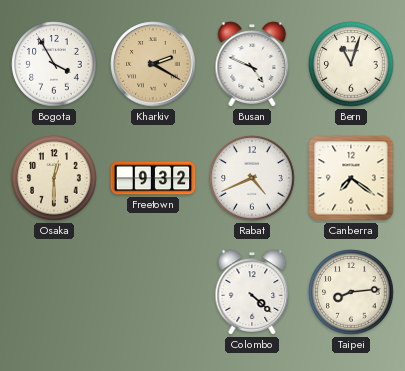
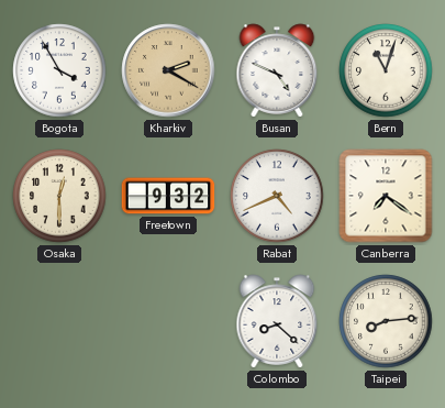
Colombo: 4:22 -> 8:22 (277, 321)
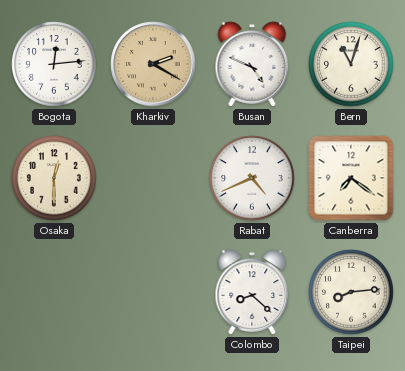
Bogota: 3:55 -> 12:14 (54, 64)
Freetown: 9:32 -> none (168, 196)
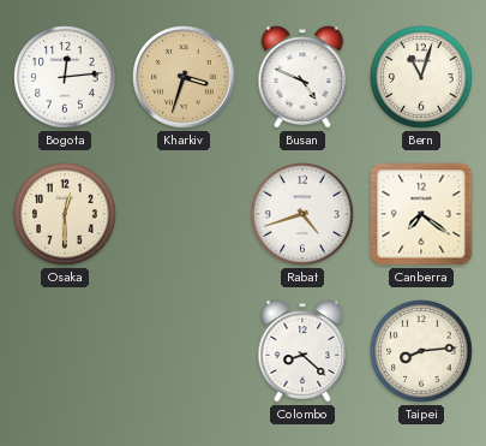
Kharkiv: 2:20 -> 3:33 (184, 77)
Rabat: 4:41 -> 4:42 (302, 214)
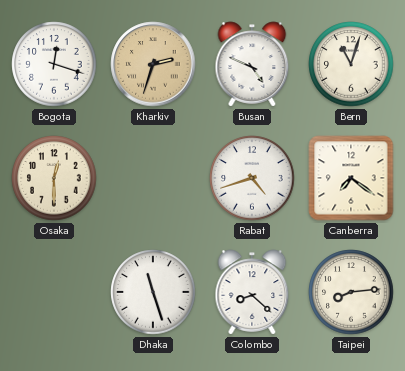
Bogota: 12:14 -> 12:18 (54, 64)
Kharkiv: 3:33 -> 2:33 (153, 64)
Dhaka: none -> 11:27 (153, 292)
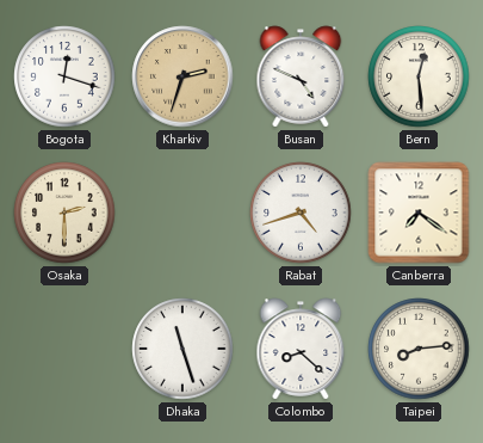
Bern: 11:03 -> 12:29 (419, 76)
Osaka: 12:30 -> 2:30 (64, 213)
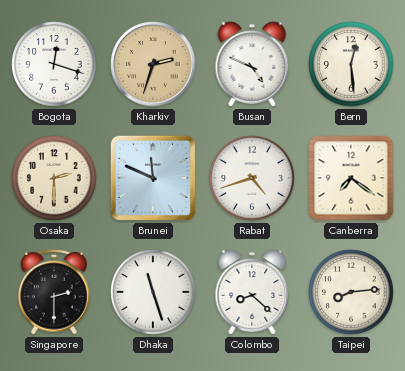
Brunei: none -> 11:49 (153, 178)
Singapore: none -> 2:30 (54, 292)
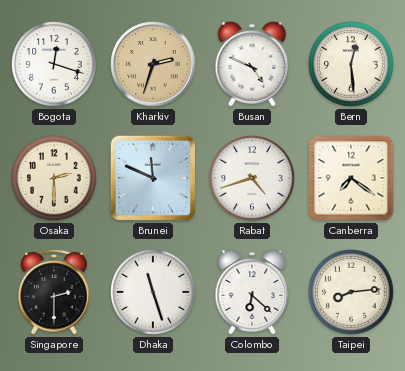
Colombo: 8:22 -> 6:22 (252, 292)
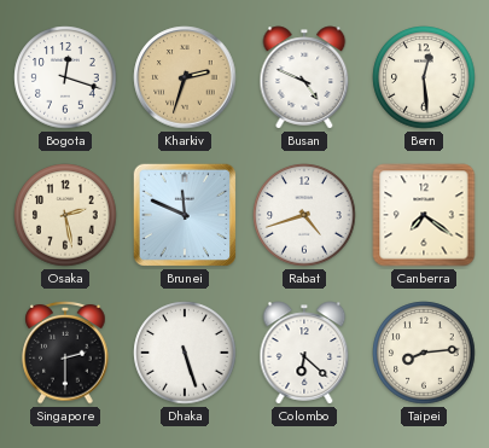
Osaka: 2:30 -> 2:28 (65, 215)
Dhaka: 11:27 -> 5:27 (185, 353)
